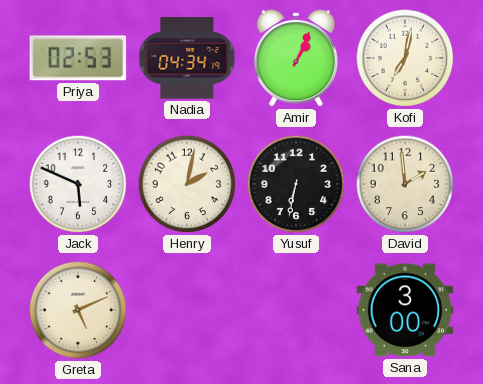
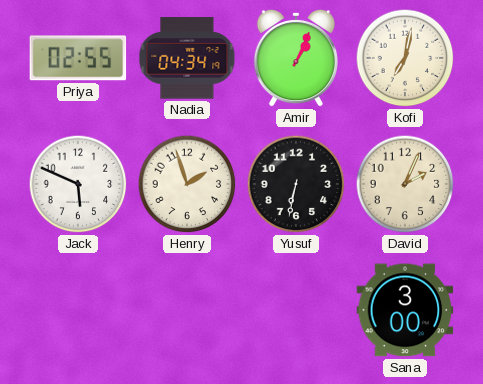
Priya: 02:53 -> 02:55 (78, 58)
Henry: 2:02 -> 1:57 (187, 184)
David: 1:59 -> 2:04 (405, 184)
Greta: 5:11 -> none (78, 310)
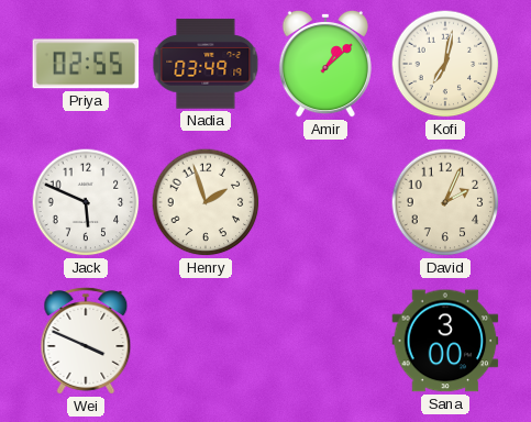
Nadia: 04:34 -> 03:49 (206, 64)
Amir: 1:04 -> 1:08 (325, 64)
Yusuf: 6:32 -> none (296, 184)
Wei: none -> 3:49 (86, 341)
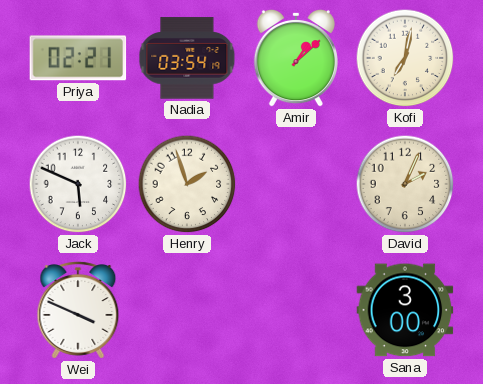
Priya: 02:55 -> 02:21 (78, 58)
Nadia: 03:49 -> 03:54 (187, 58)
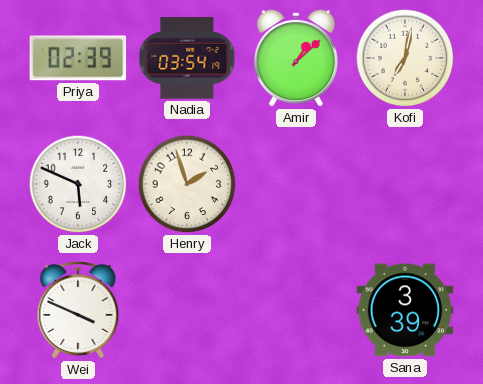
Priya: 02:21 -> 02:39 (78, 58)
David: 2:04 -> none (405, 184)
Sana: 3:00 -> 3:39 (405, 310)
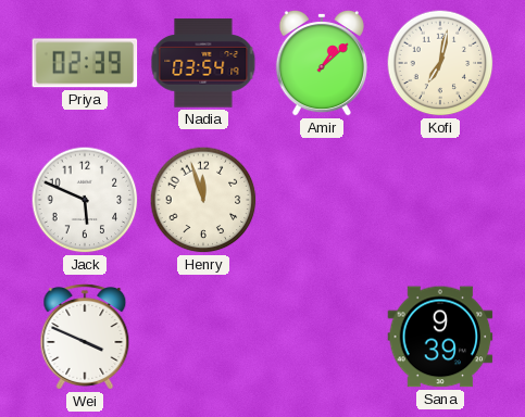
Henry: 1:57 -> 11:57 (203, 200)
Sana: 3:39 -> 9:39 (440, 337)
